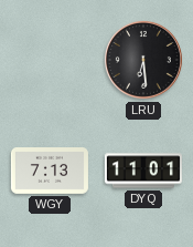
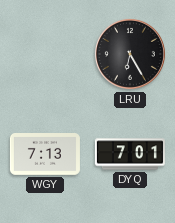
LRU: 6:29 -> 6:25 (130, 54)
DYQ: 11:01 -> 7:01 (130, 154)
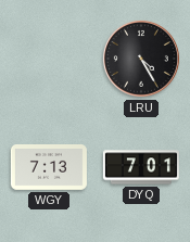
LRU: 6:25 -> 4:25 (141, 59)
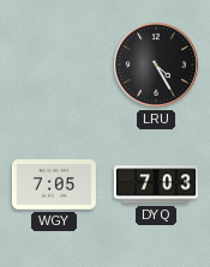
WGY: 7:13 -> 7:05 (54, 186)
DYQ: 7:01 -> 7:03 (156, 184)
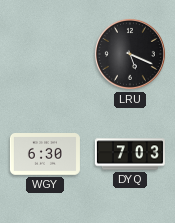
LRU: 4:25 -> 5:19 (130, 54)
WGY: 7:05 -> 6:30 (45, 155)
